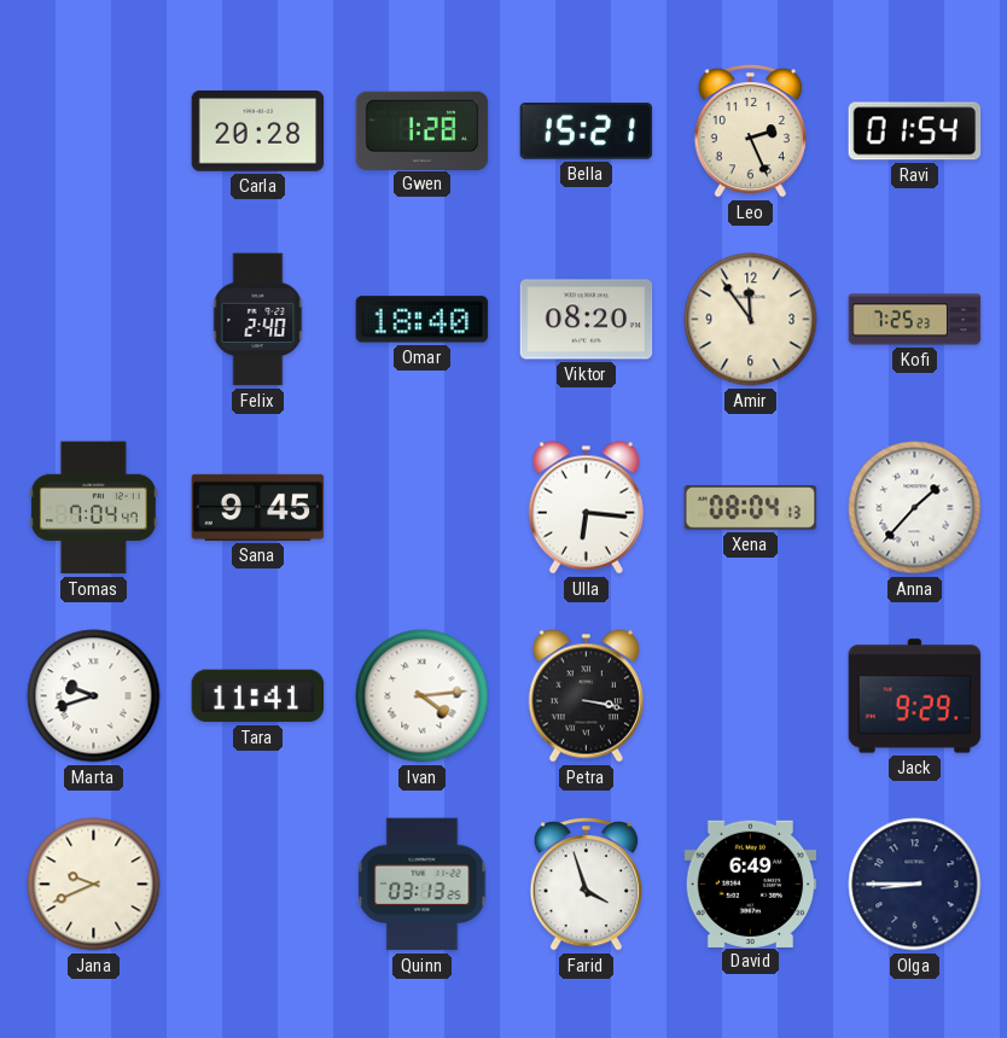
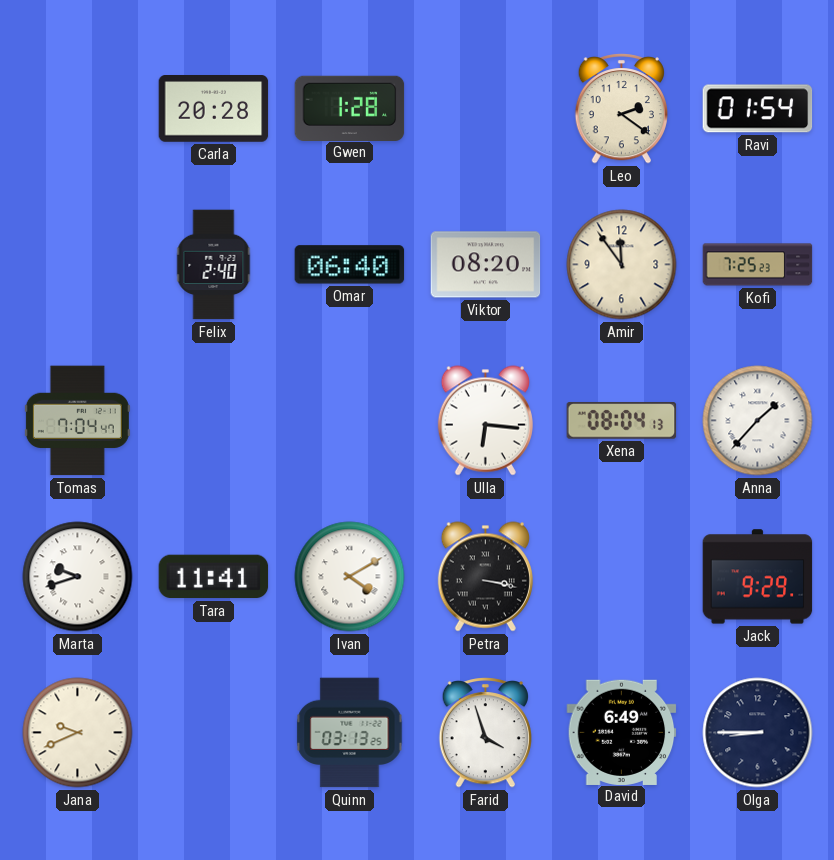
Bella: 15:21 -> none (587, 132)
Leo: 2:26 -> 2:21 (621, 109)
Omar: 18:40 -> 06:40 (350, 265)
Sana: 9:45 -> none (258, 507)
Ivan: 4:14 -> 4:10 (350, 577)
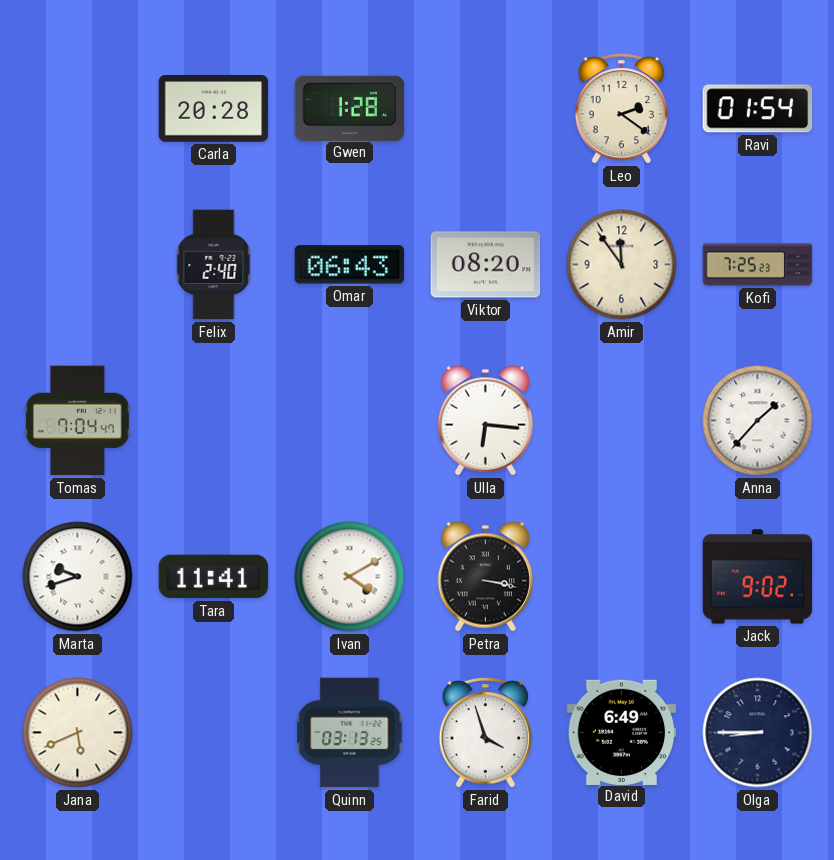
Omar: 06:40 -> 06:43 (350, 265)
Xena: 08:04 -> none (622, 421)
Jack: 9:29 -> 9:02 (758, 577)
Jana: 9:41 -> 5:41 (78, 733)
